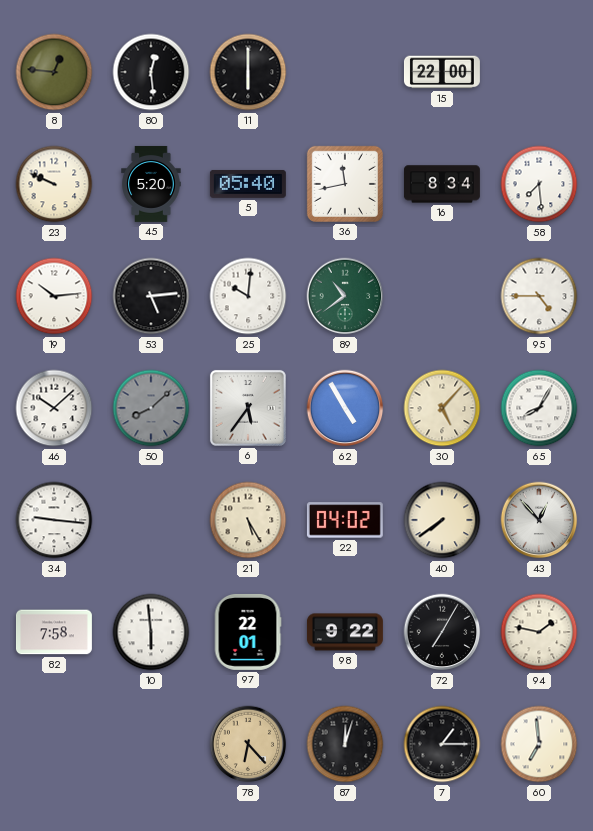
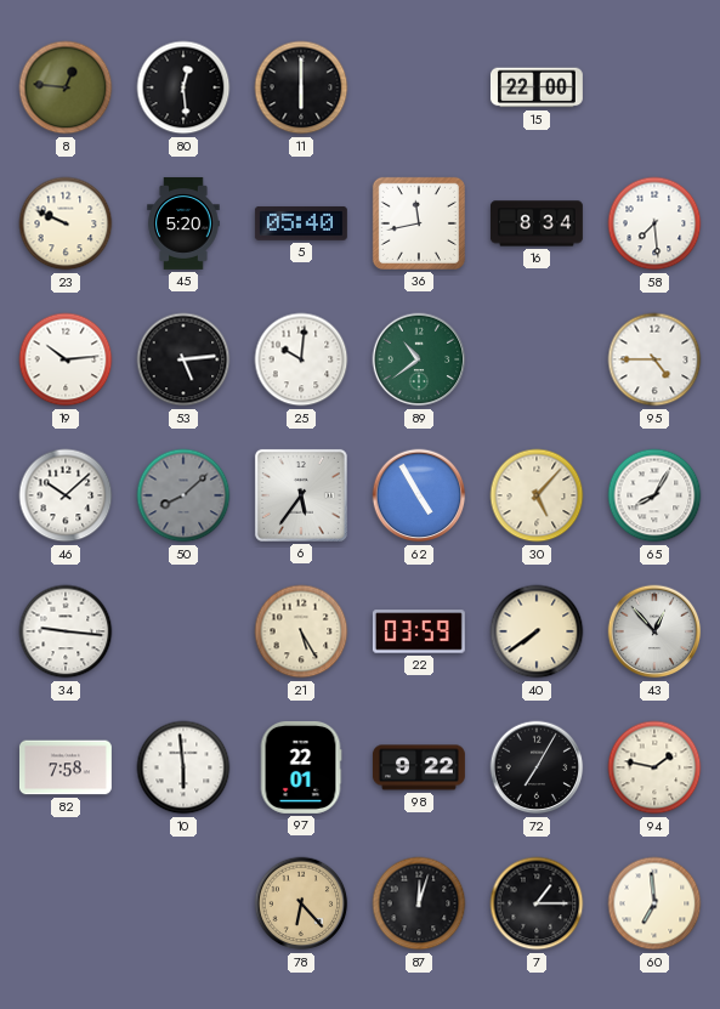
22: 04:02 -> 03:59 (419, 631)
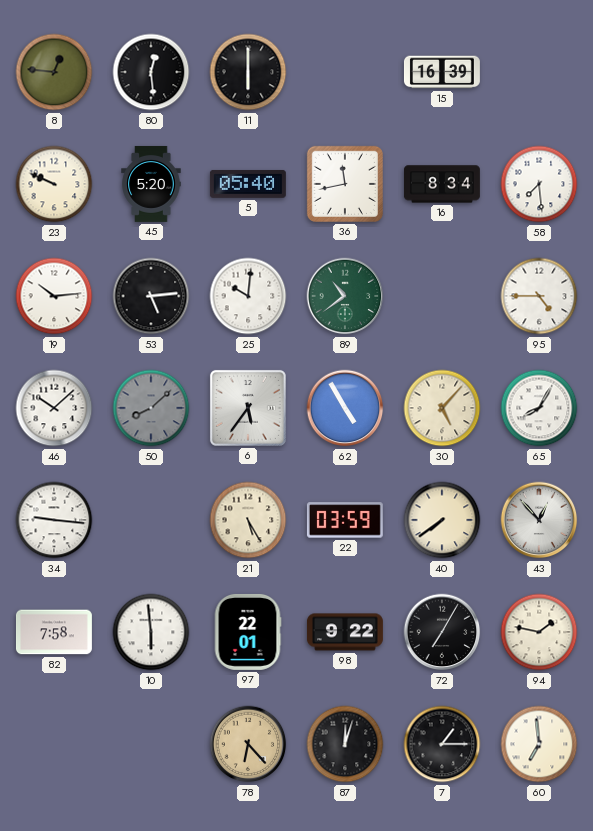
15: 22:00 -> 16:39 (442, 72)
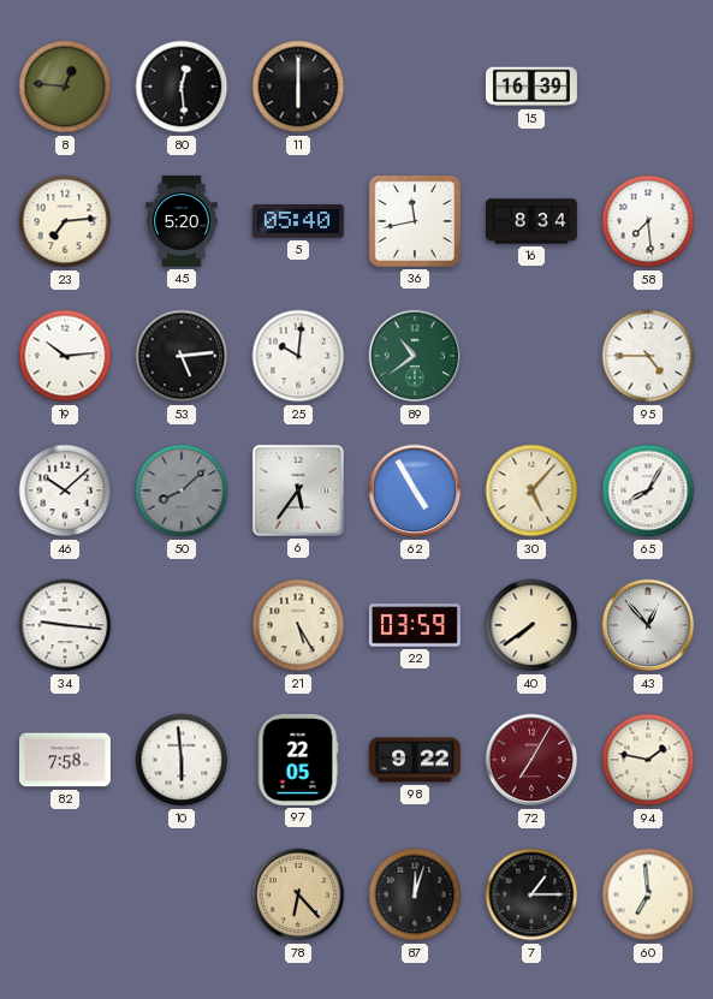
23: 9:49 -> 7:14 (65, 221)
97: 22:01 -> 22:05 (298, 760)
72 dial: black -> burgundy (531, 760)
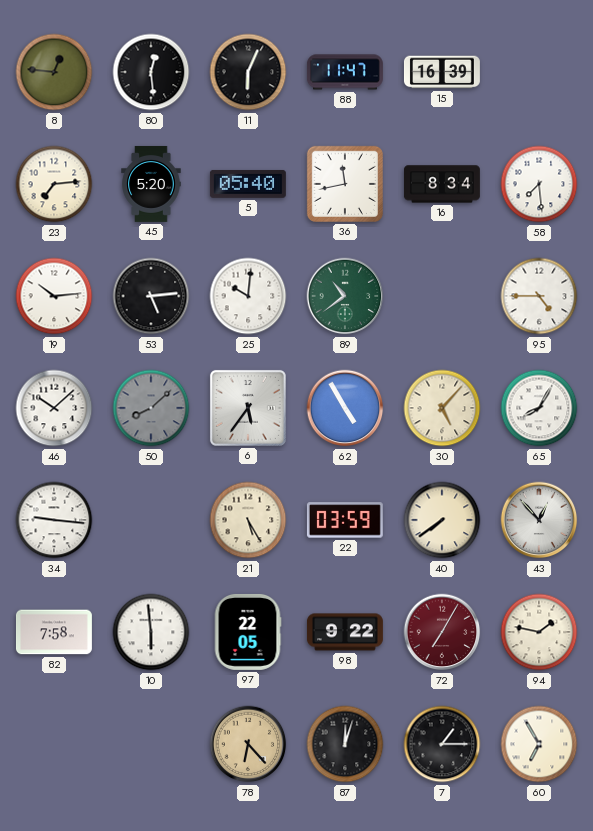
11: 6:00 -> 6:04 (248, 72)
88: none -> 11:47 (345, 72)
60: 6:59 -> 6:55 (539, 744)
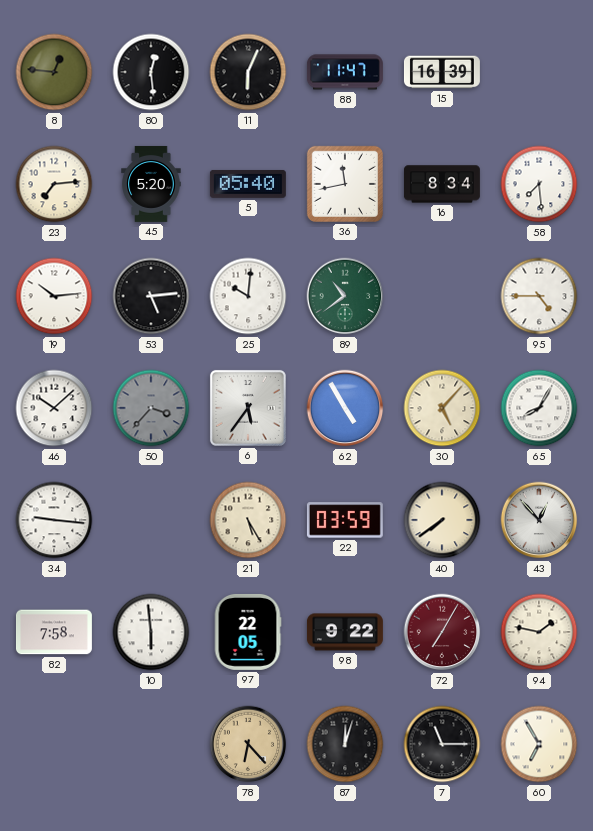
50: 8:08 -> 3:37 (151, 408)
7: 1:15 -> 11:15 (442, 744)
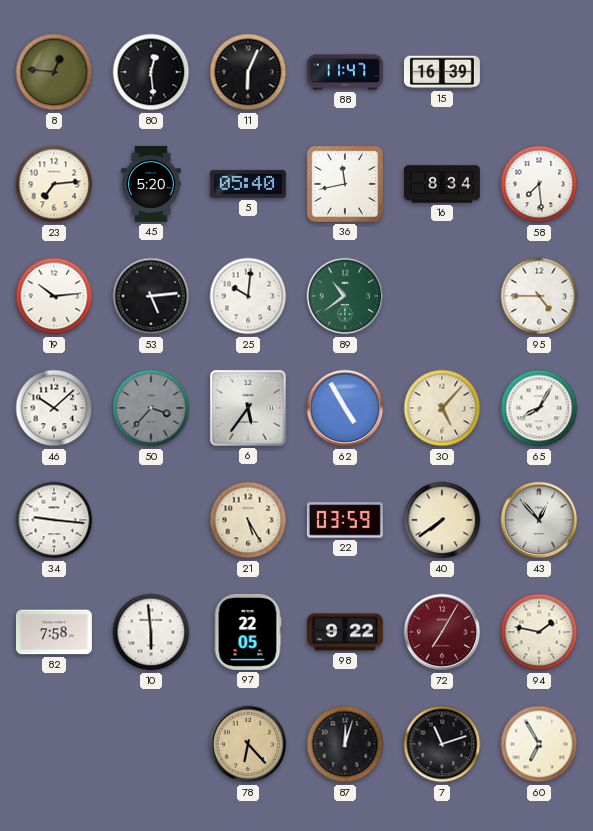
7: 11:15 -> 11:12 (442, 744)
